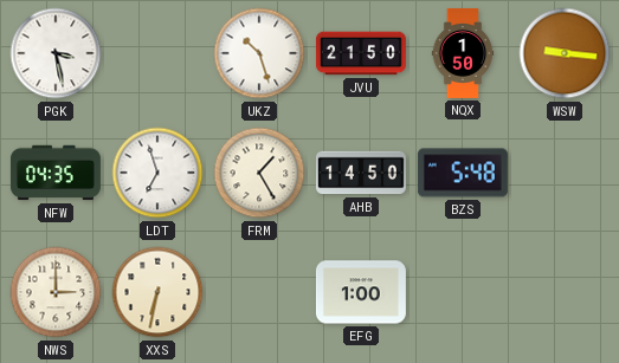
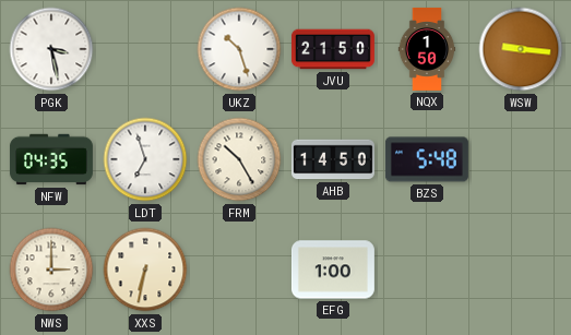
FRM: 1:25 -> 10:25 (239, 159)
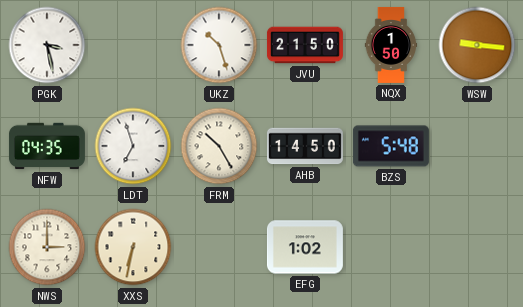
EFG: 1:00 -> 1:02 (305, 247)
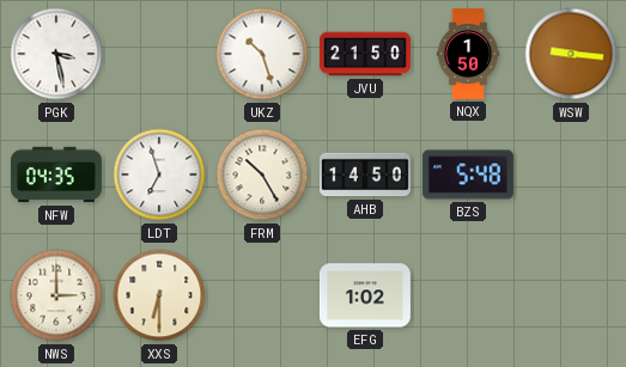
XXS: 6:32 -> 6:30 (159, 295)
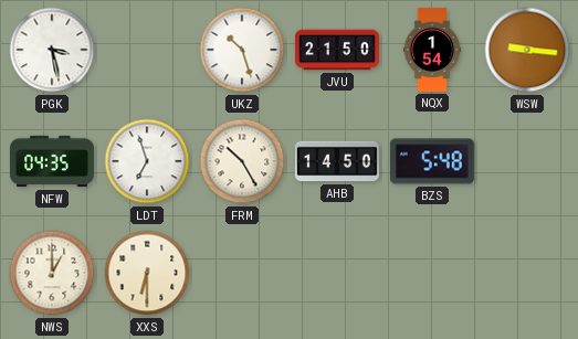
NQX: 1:50 -> 1:54 (432, 50)
NWS: 3:00 -> 1:00 (52, 273)
EFG: 1:02 -> none (365, 295)
